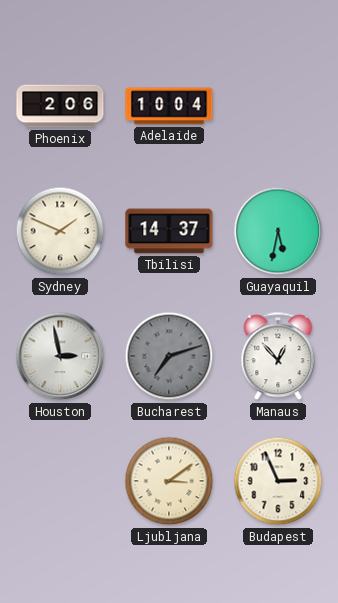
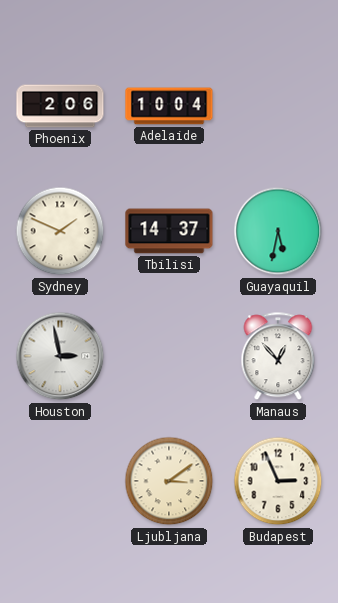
Bucharest: 7:12 -> none (169, 356)
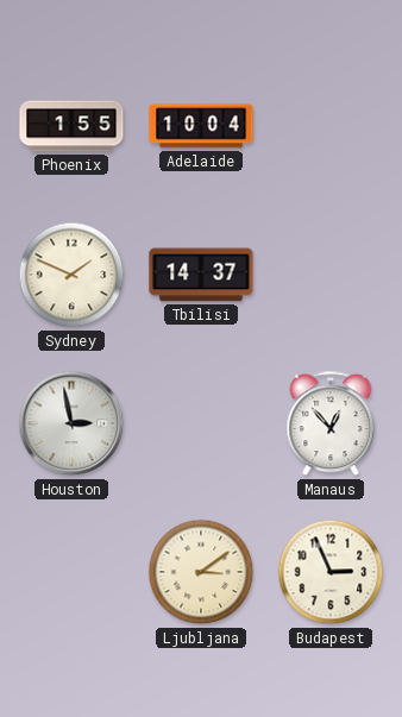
Phoenix: 2:06 -> 1:55 (71, 126)
Guayaquil: 5:32 -> none (278, 231)
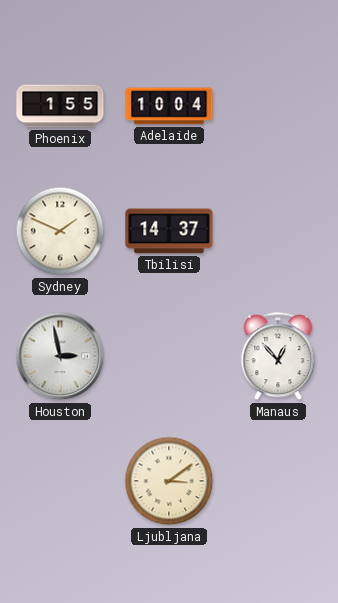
Budapest: 2:56 -> none (331, 572)
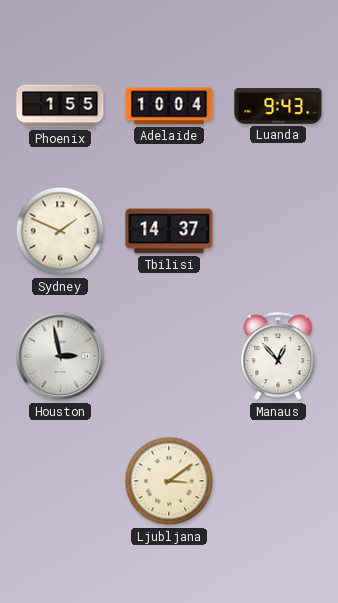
Luanda: none -> 9:43 (278, 107)
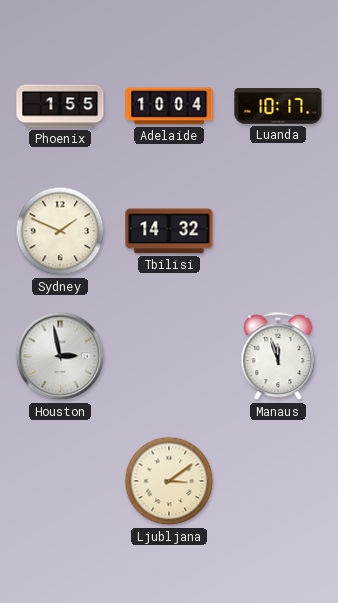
Luanda: 9:43 -> 10:17 (278, 107)
Tbilisi: 14:37 -> 14:32 (169, 231)
Manaus: 12:53 -> 11:57 (278, 357)
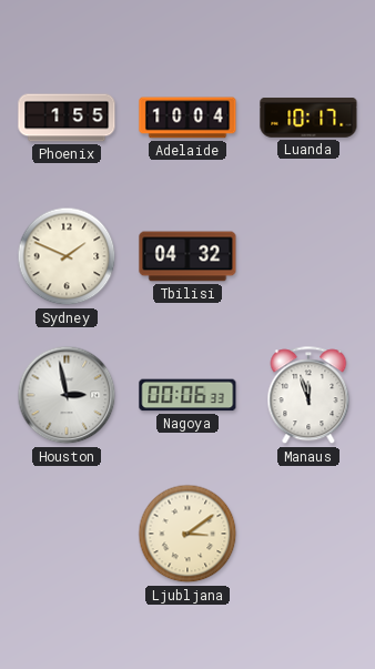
Tbilisi: 14:32 -> 04:32 (187, 256)
Nagoya: none -> 00:06 (187, 395)
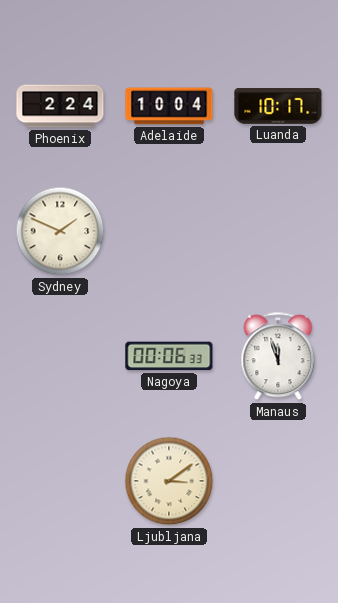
Phoenix: 1:55 -> 2:24 (60, 106)
Tbilisi: 04:32 -> none (187, 256)
Houston: 2:58 -> none (67, 395)
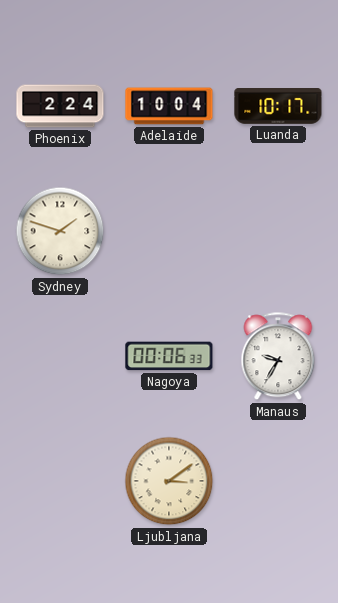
Sydney: 1:49 -> 1:48 (60, 231)
Manaus: 11:57 -> 9:35 (278, 357)
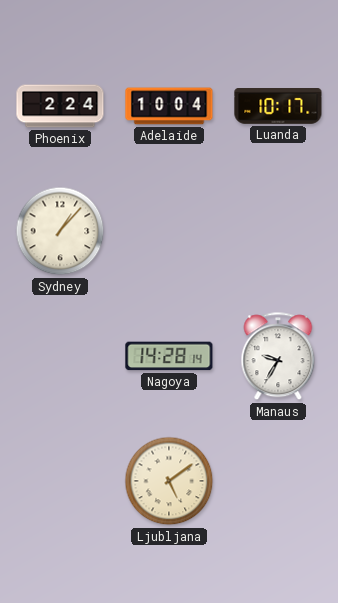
Sydney: 1:48 -> 1:07 (60, 231)
Nagoya: 00:06 -> 14:28 (169, 356)
Ljubljana: 3:09 -> 5:09 (169, 481)
